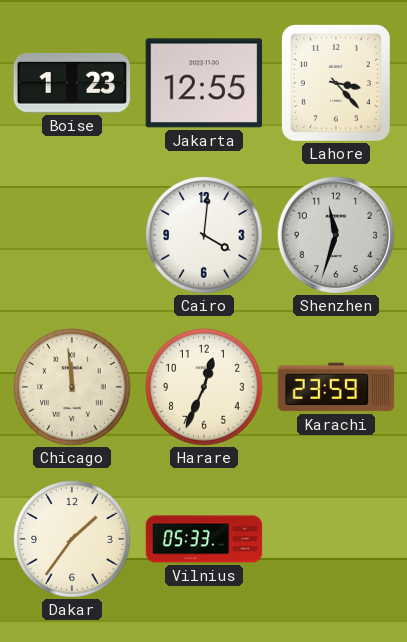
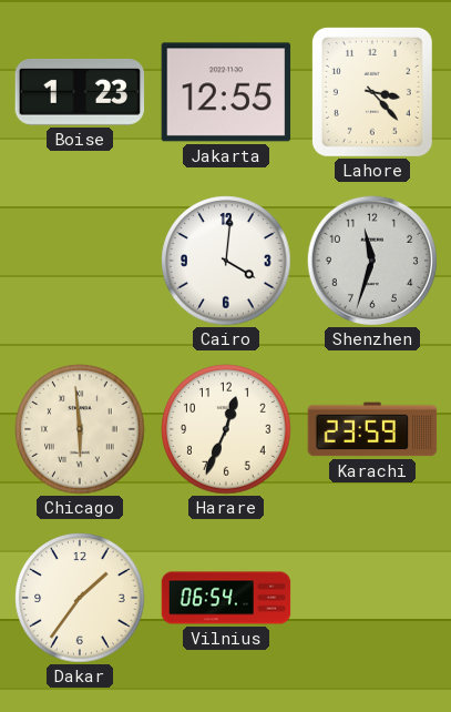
Chicago: 11:59 -> 5:59 (80, 429)
Vilnius: 05:33 -> 06:54 (226, 598)
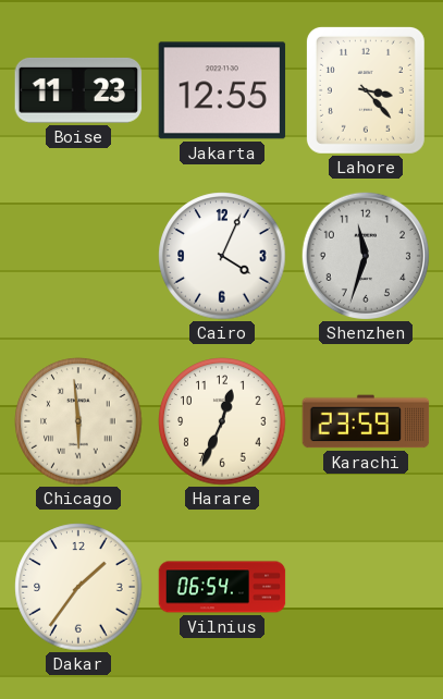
Boise: 1:23 -> 11:23 (78, 90)
Cairo: 4:01 -> 4:04 (222, 256)
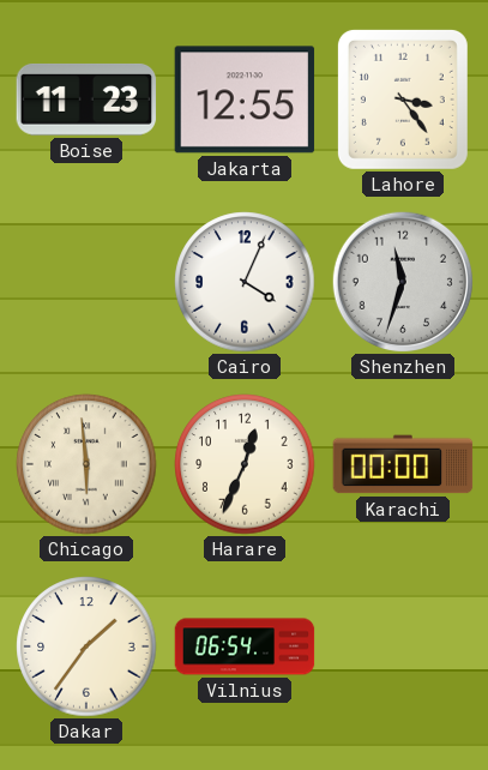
Lahore: 3:23 -> 3:24 (403, 100)
Karachi: 23:59 -> 00:00 (403, 464)
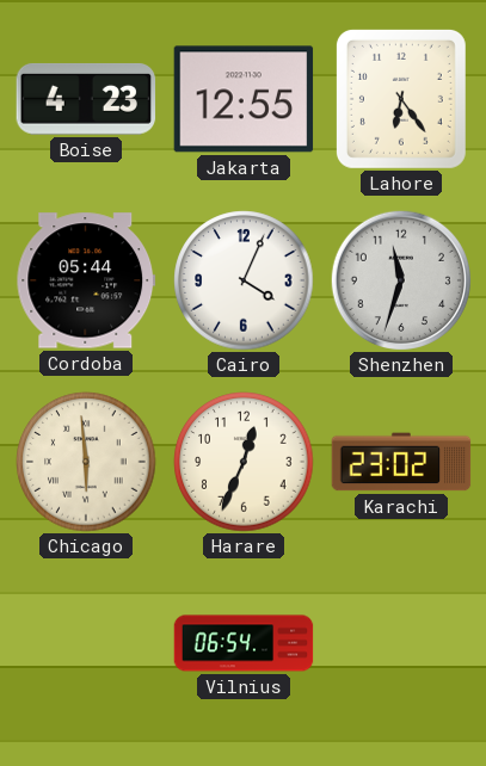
Boise: 11:23 -> 4:23 (86, 99)
Lahore: 3:24 -> 6:24 (401, 99)
Cordoba: none -> 05:44 (86, 280)
Karachi: 00:00 -> 23:02 (401, 462)
Dakar: 1:36 -> none (86, 646)
